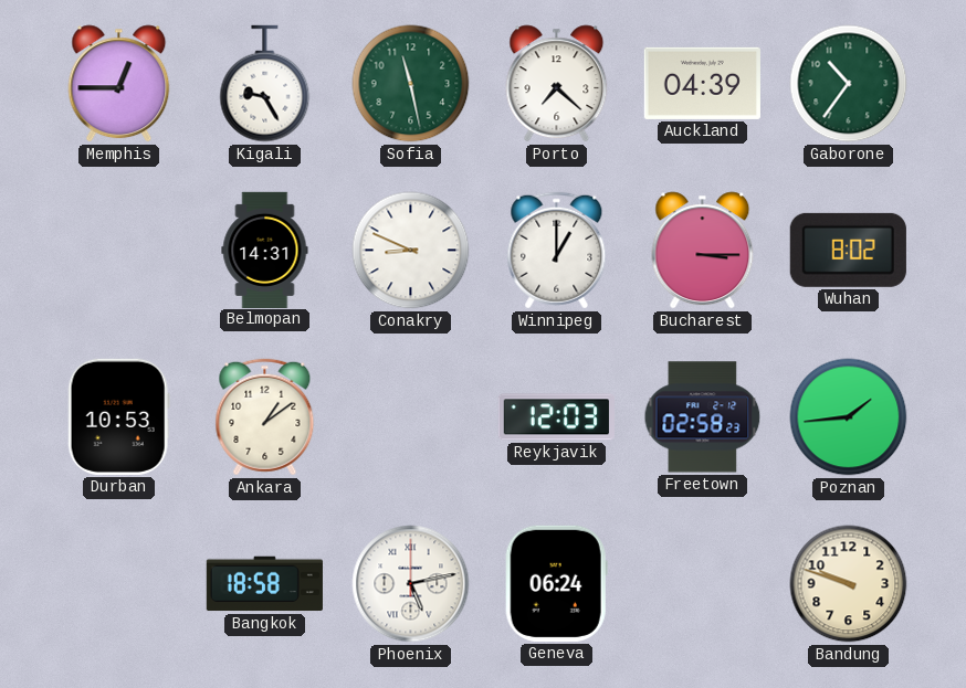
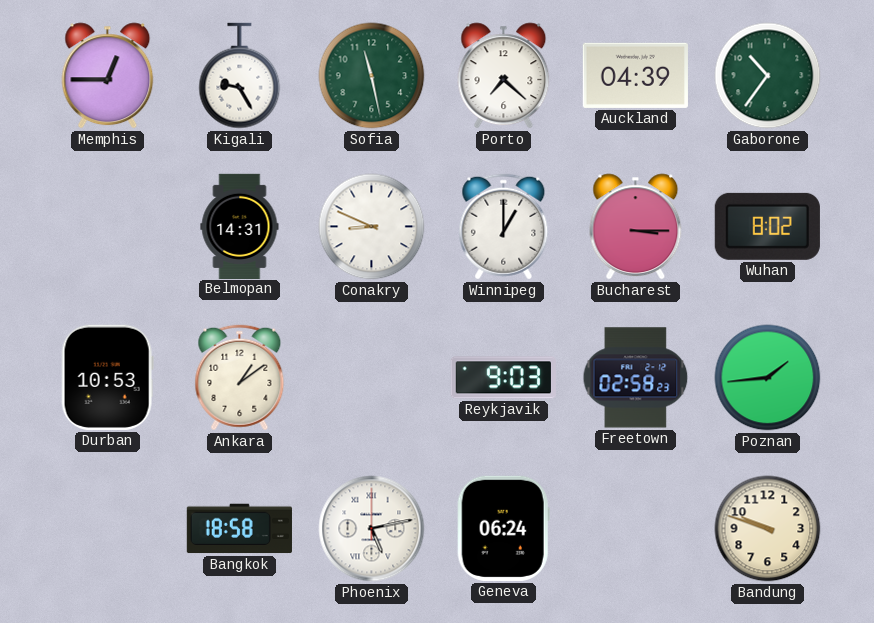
Reykjavik: 12:03 -> 9:03 (503, 378)
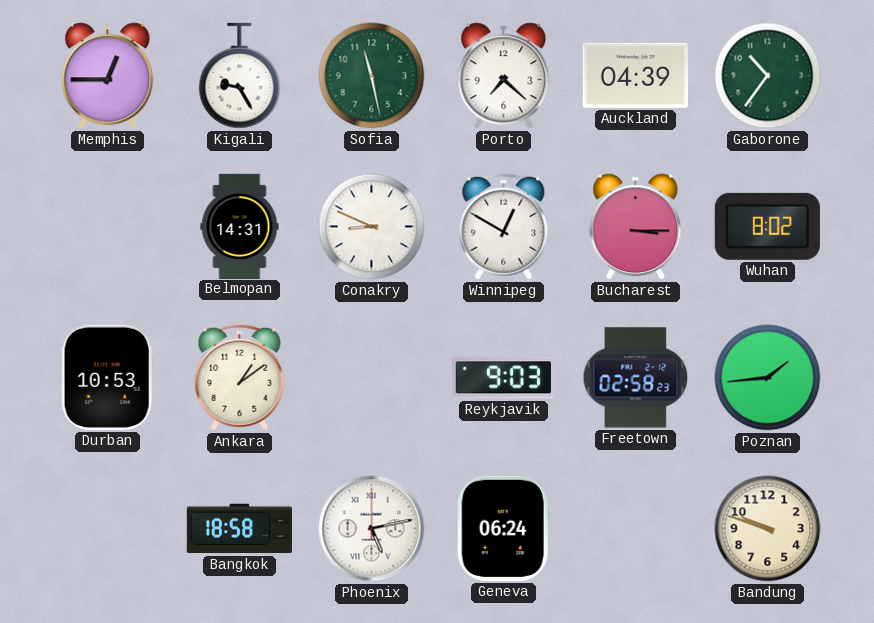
Winnipeg: 1:00 -> 12:50 (504, 227)
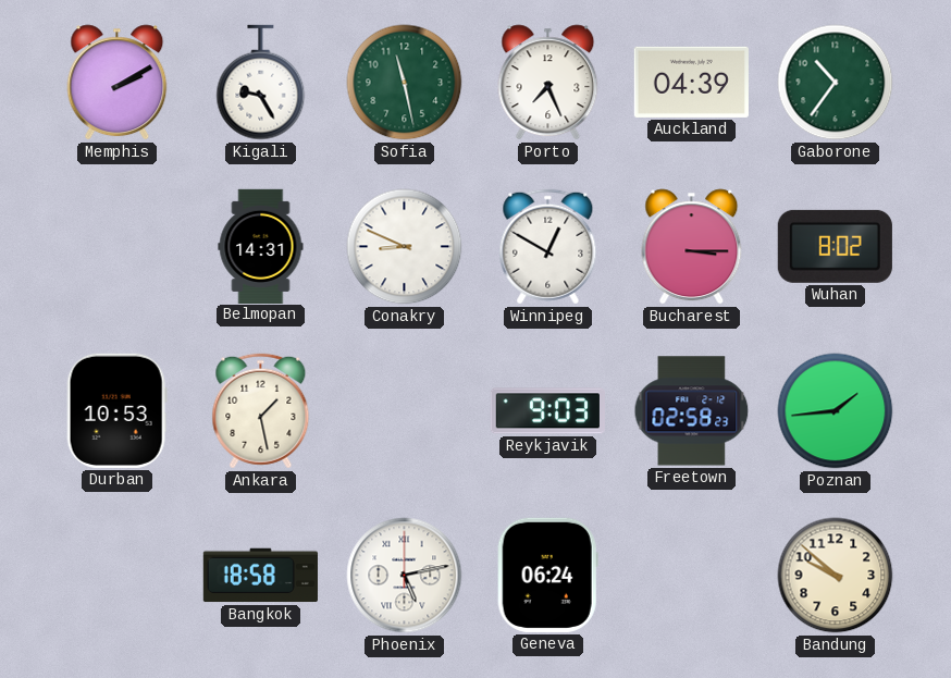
Memphis: 12:45 -> 2:10 (118, 83)
Porto: 7:22 -> 7:26 (548, 83)
Ankara: 1:09 -> 1:28 (261, 411)
Bandung: 9:48 -> 9:52 (836, 576)
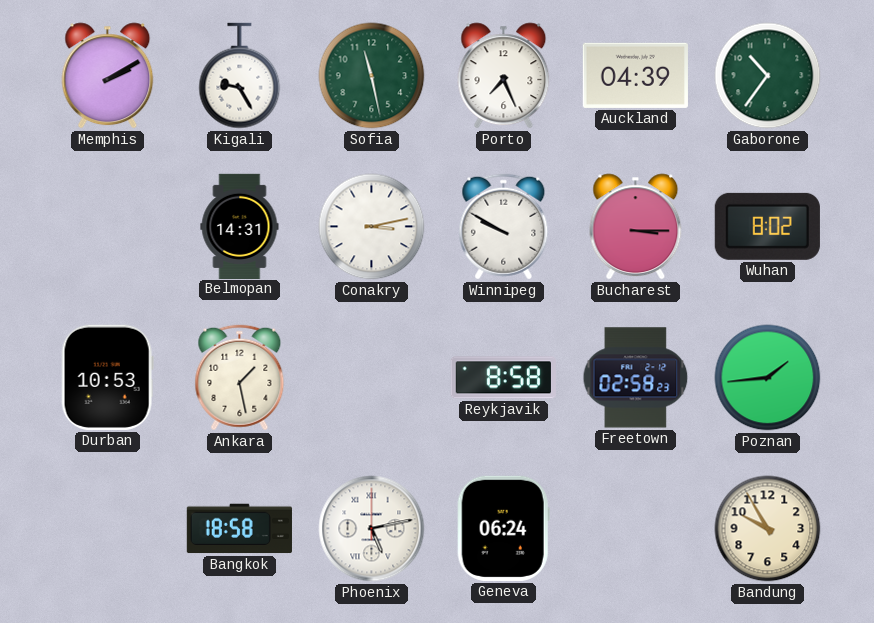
Conakry: 8:49 -> 3:13 (372, 227)
Winnipeg: 12:50 -> 9:50 (504, 227)
Reykjavik: 9:03 -> 8:58 (503, 378)
Bandung: 9:52 -> 9:55 (768, 529)
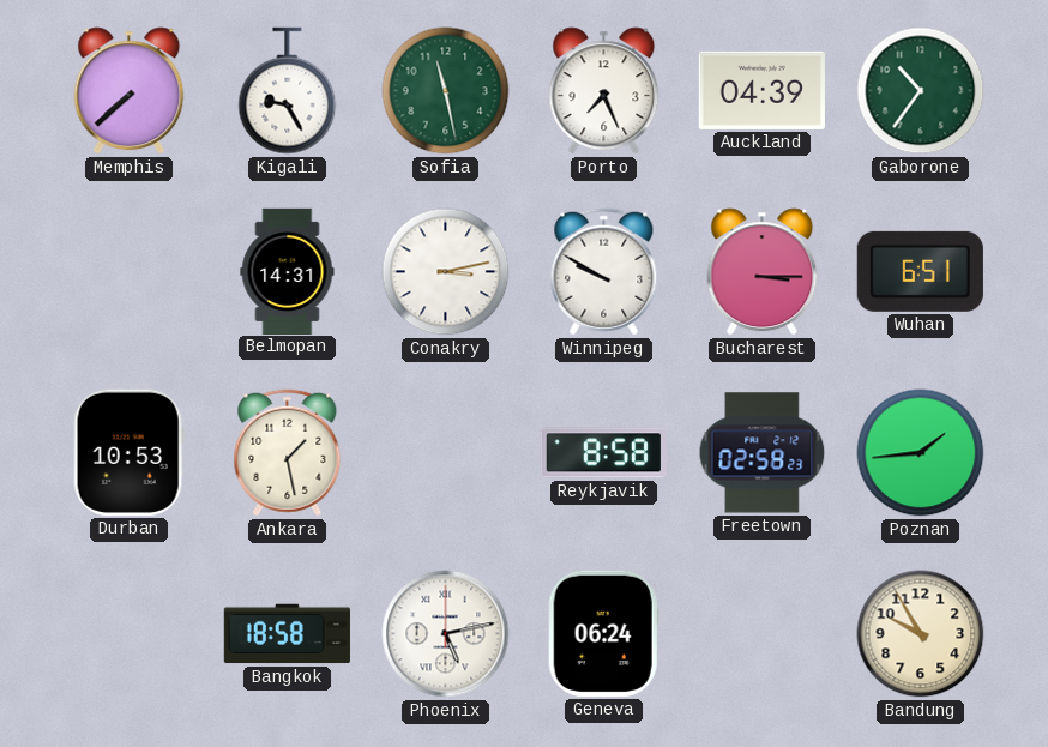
Memphis: 2:10 -> 7:38 (130, 91)
Wuhan: 8:02 -> 6:51 (920, 271)
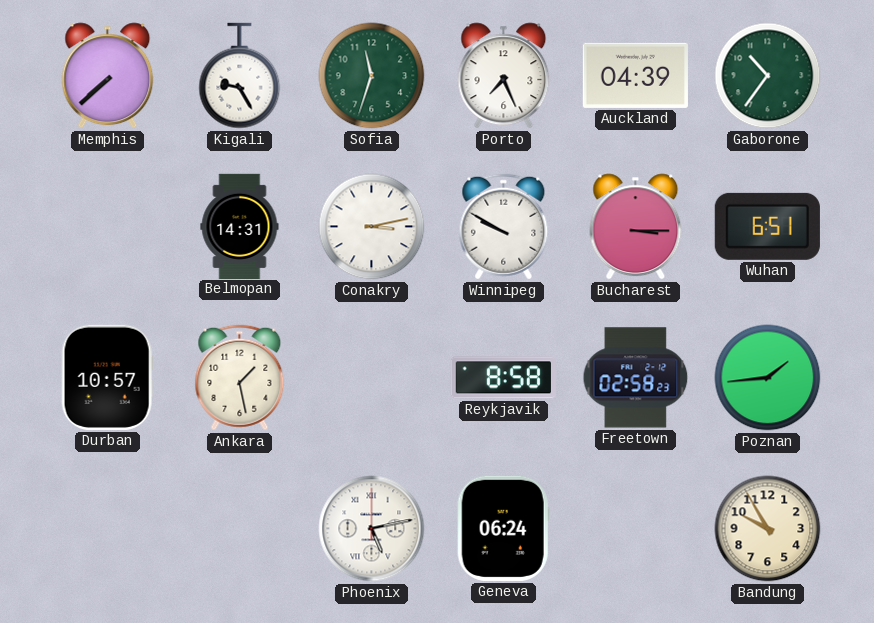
Sofia: 11:28 -> 11:33 (372, 76)
Durban: 10:53 -> 10:57 (107, 377)
Bangkok: 18:58 -> none (287, 634)
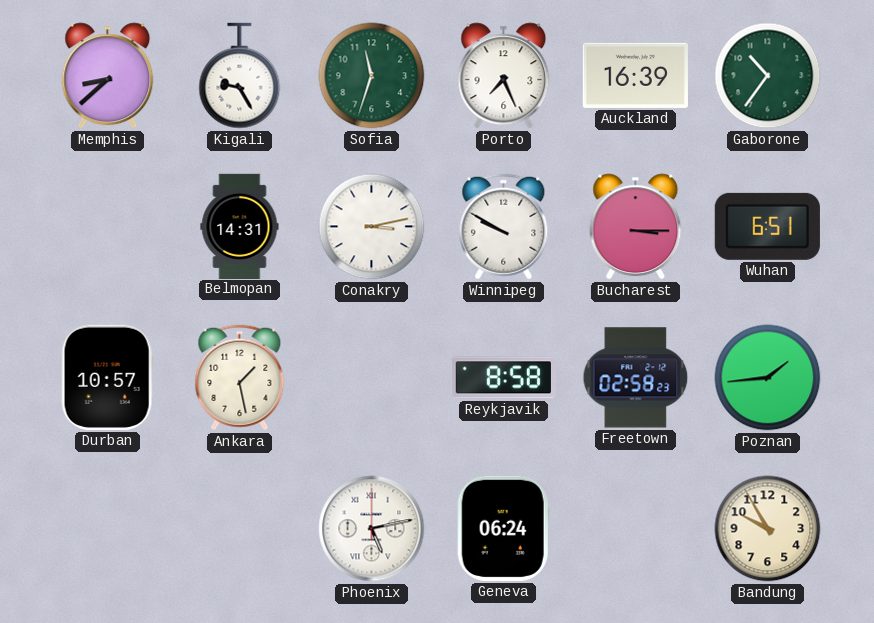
Memphis: 7:38 -> 8:38 (108, 76)
Auckland: 04:39 -> 16:39 (635, 75)
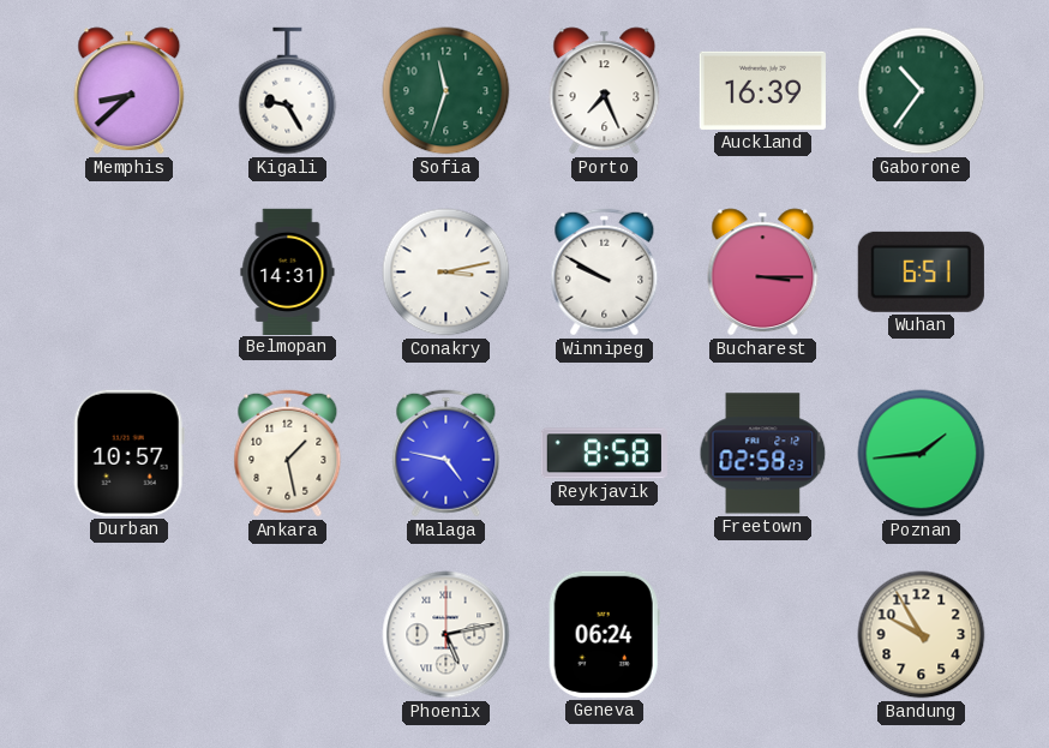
Malaga: none -> 4:47 (446, 454)
